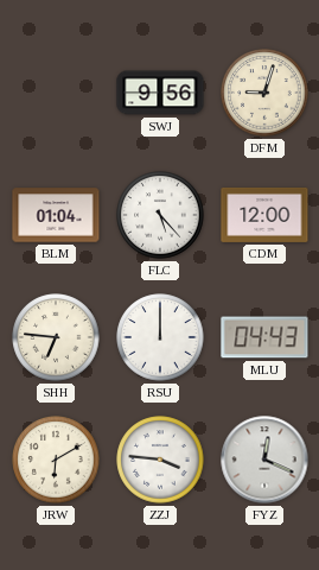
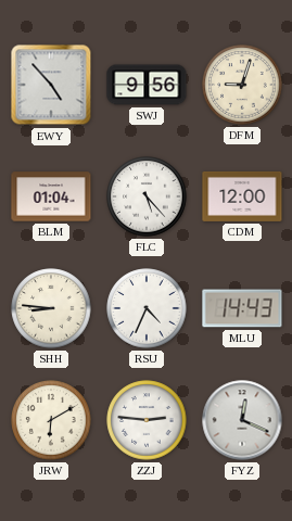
EWY: none -> 4:53 (51, 85)
SHH: 6:46 -> 8:46 (51, 308)
RSU: 12:00 -> 4:34 (147, 308)
MLU: 04:43 -> 14:43 (242, 308)
ZZJ: 3:46 -> 2:46 (147, 420)
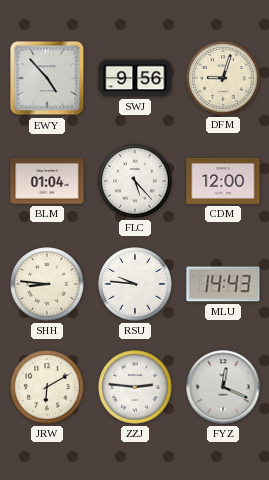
RSU: 4:34 -> 9:46 (135, 284)
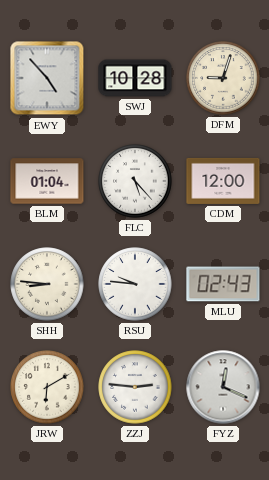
SWJ: 9:56 -> 10:28 (135, 78)
MLU: 14:43 -> 02:43 (223, 284)
